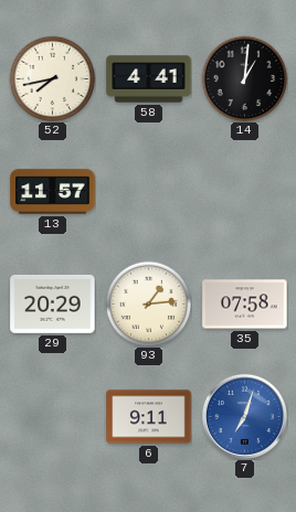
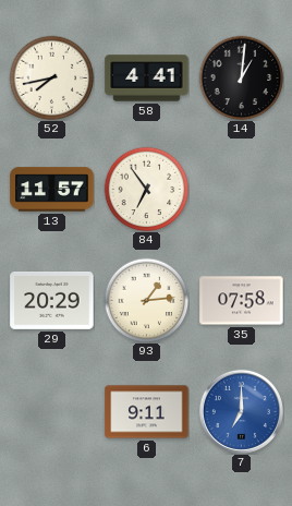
84: none -> 6:54 (146, 189)
7: 7:03 -> 7:00 (241, 411)
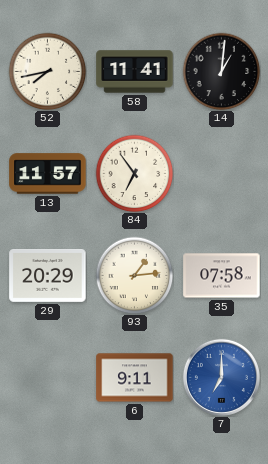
58: 4:41 -> 11:41 (135, 72)
